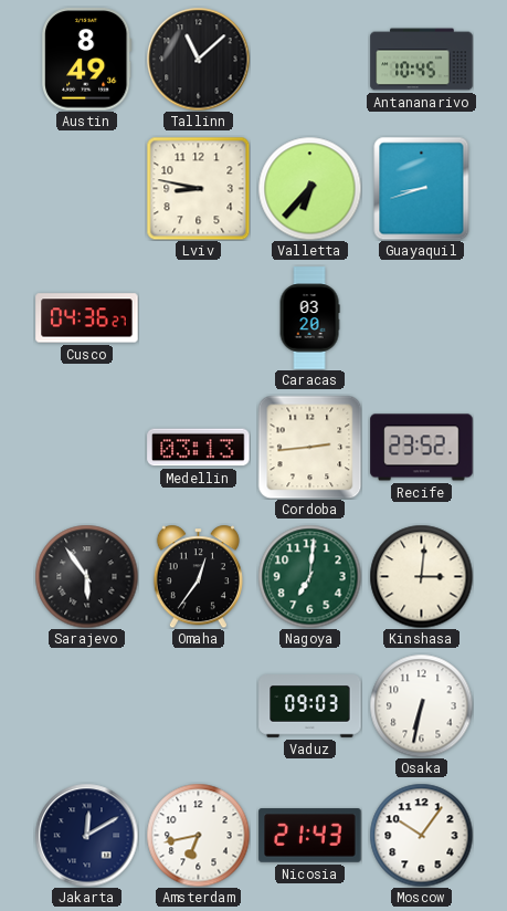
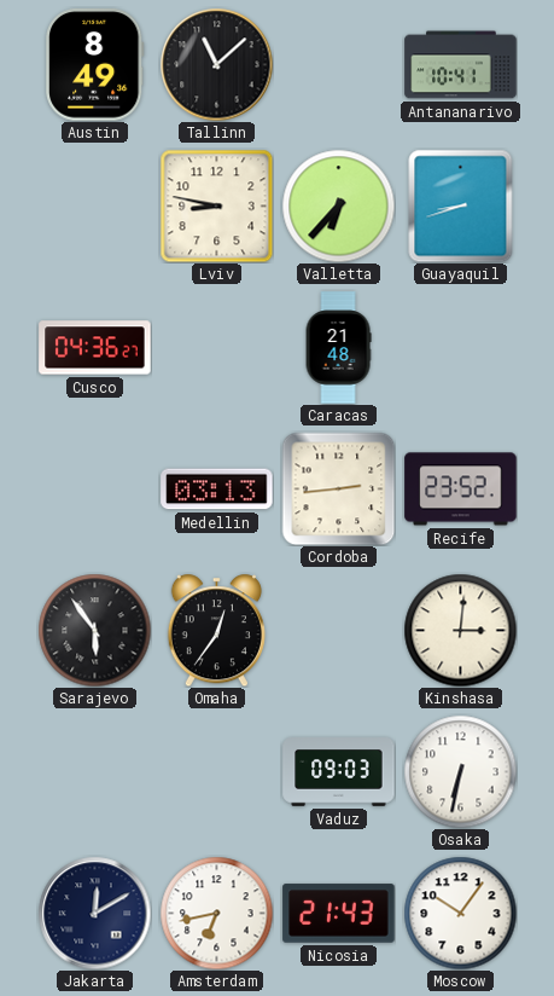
Antananarivo: 10:45 -> 10:41 (461, 65)
Caracas: 03:20 -> 21:48 (338, 348)
Nagoya: 7:01 -> none (309, 576)
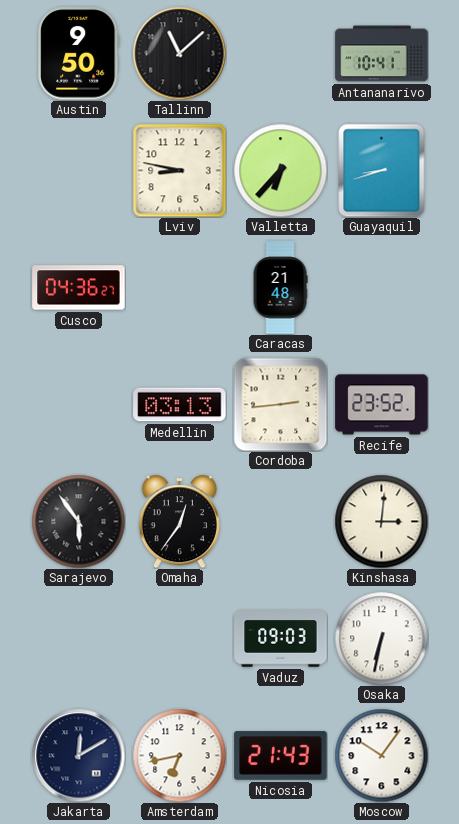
Austin: 8:49 -> 9:50 (79, 54)
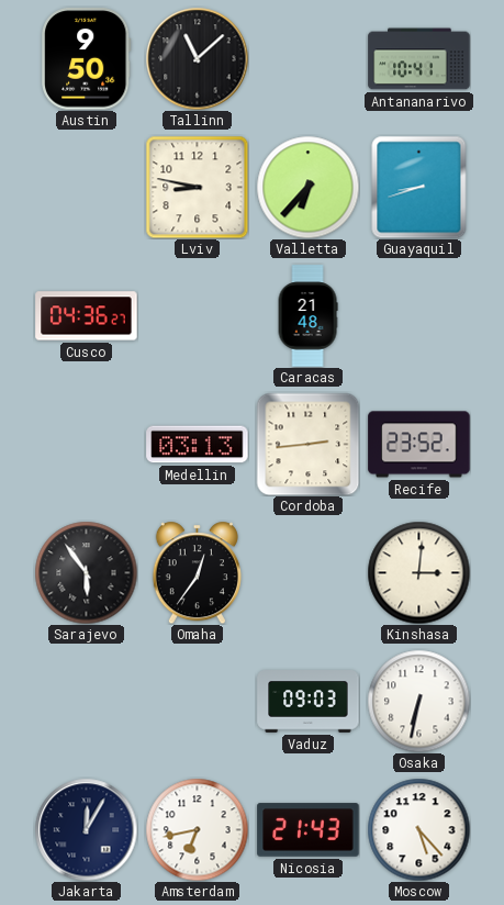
Jakarta: 12:10 -> 12:05 (86, 829)
Moscow: 10:06 -> 5:23 (418, 829)
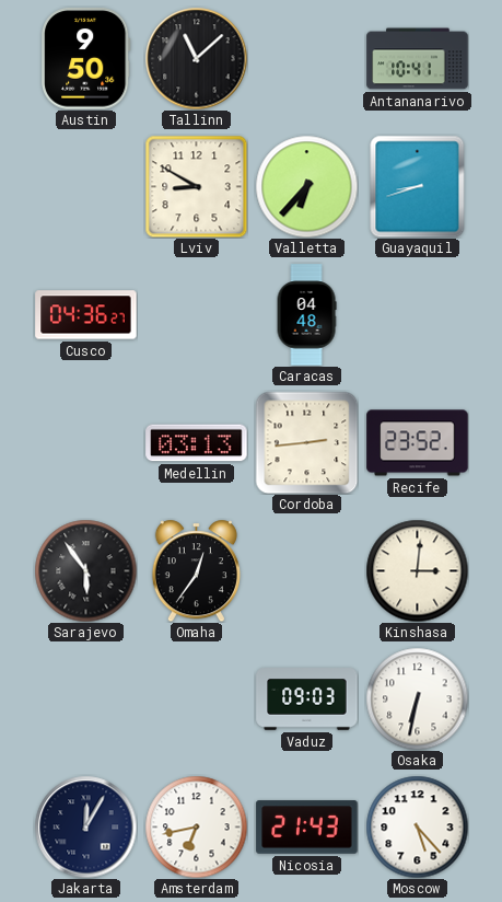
Lviv: 8:47 -> 8:50 (196, 186)
Caracas: 21:48 -> 04:48 (306, 315)
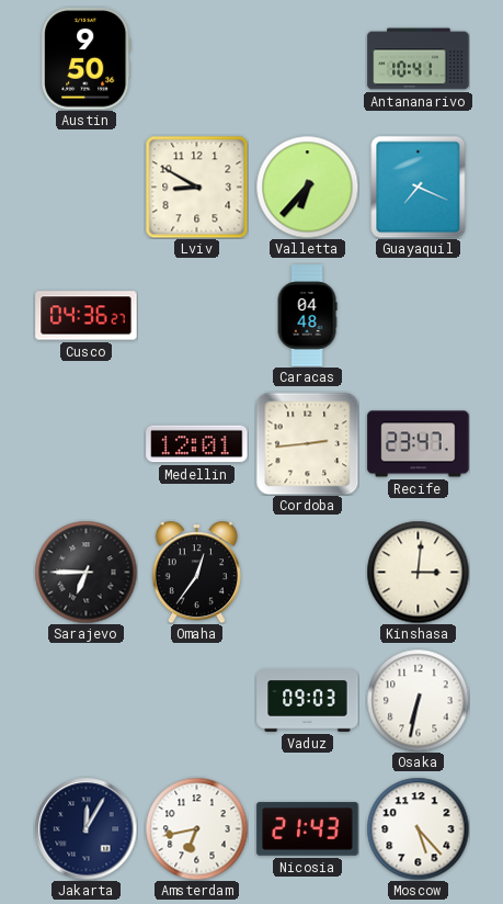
Tallinn: 11:08 -> none (196, 58)
Guayaquil: 8:42 -> 7:19 (419, 187)
Medellin: 03:13 -> 12:01 (197, 444)
Recife: 23:52 -> 23:47 (419, 444)
Sarajevo: 5:54 -> 6:45 (85, 572)
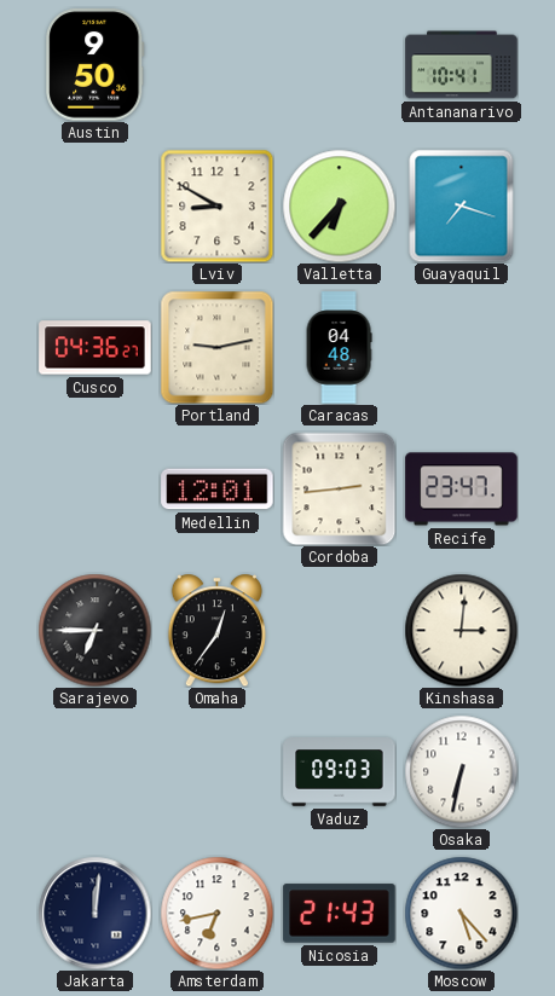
Guayaquil: 7:19 -> 7:18 (462, 205)
Portland: none -> 9:13 (216, 347)
Jakarta: 12:05 -> 12:01 (94, 913)
